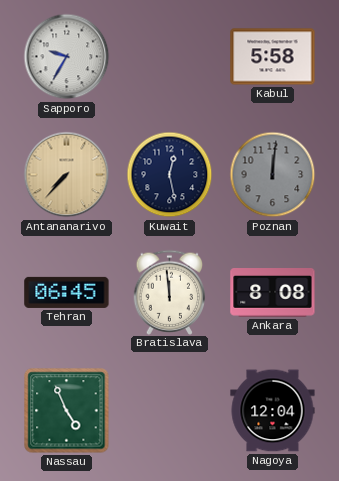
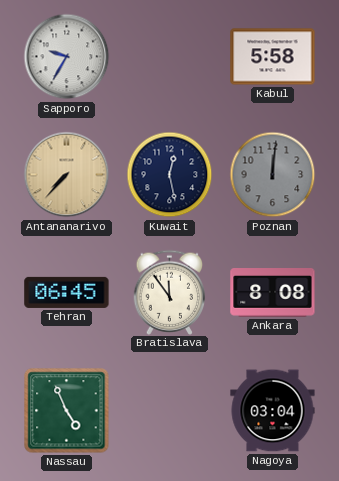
Bratislava: 11:59 -> 11:54 (170, 292)
Nagoya: 12:04 -> 03:04 (273, 411)
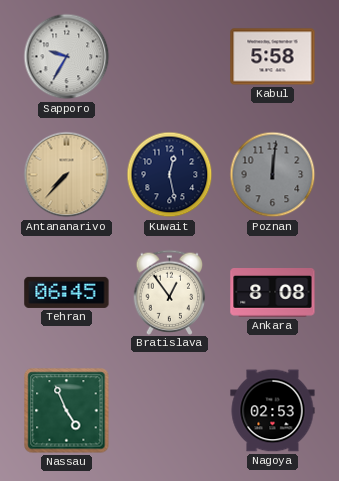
Bratislava: 11:54 -> 12:54 (170, 292)
Nagoya: 03:04 -> 02:53 (273, 411)
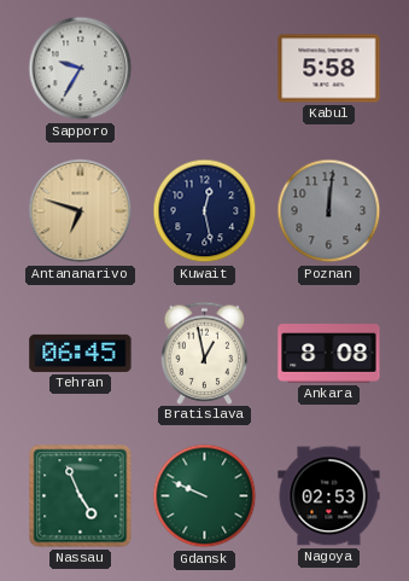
Antananarivo: 7:37 -> 6:48 (81, 211)
Bratislava: 12:54 -> 12:58 (205, 353)
Gdansk: none -> 9:49 (205, 496)
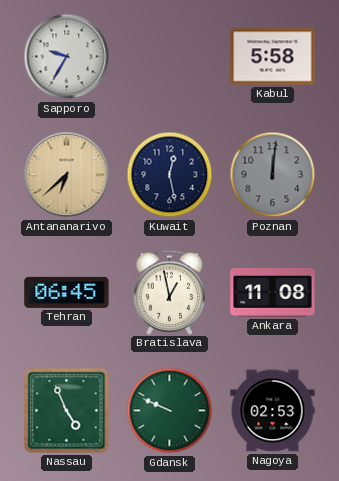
Antananarivo: 6:48 -> 6:38 (67, 175)
Ankara: 8:08 -> 11:08 (273, 293)
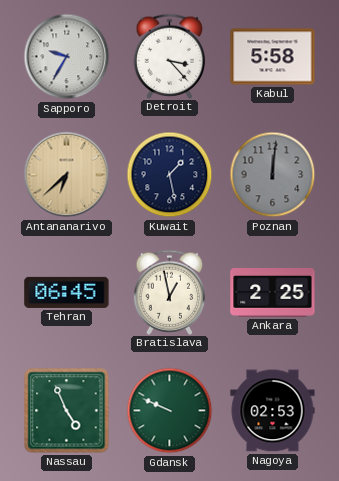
Detroit: none -> 3:23 (170, 56)
Kuwait: 12:28 -> 1:28 (170, 175)
Ankara: 11:08 -> 2:25 (273, 293)
